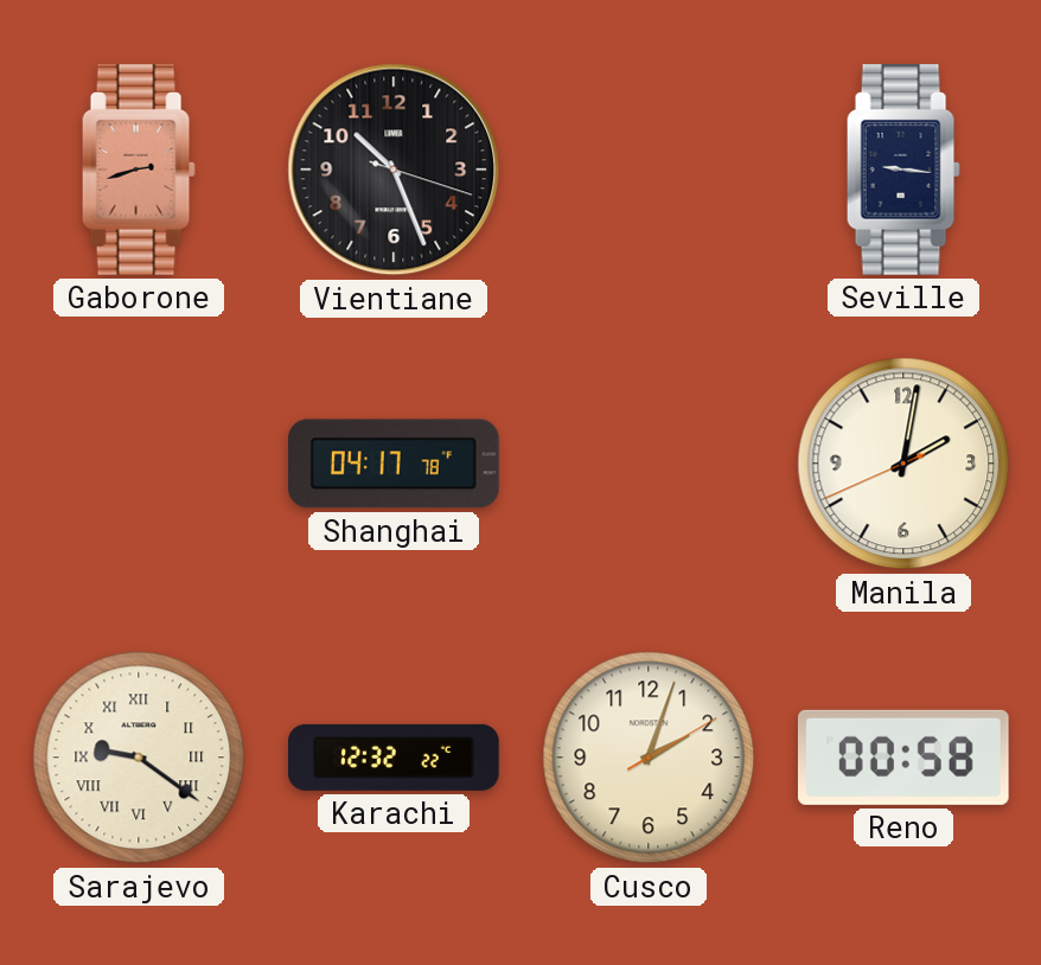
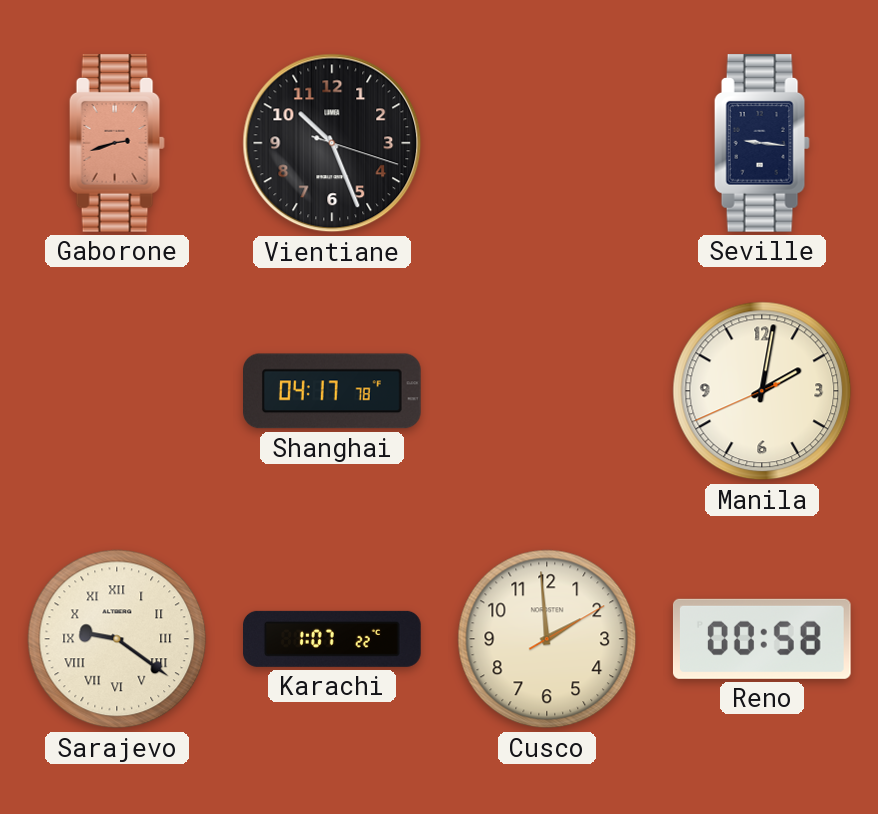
Karachi: 12:32 -> 1:07 (333, 639)
Cusco: 2:03 -> 1:59 (547, 639)
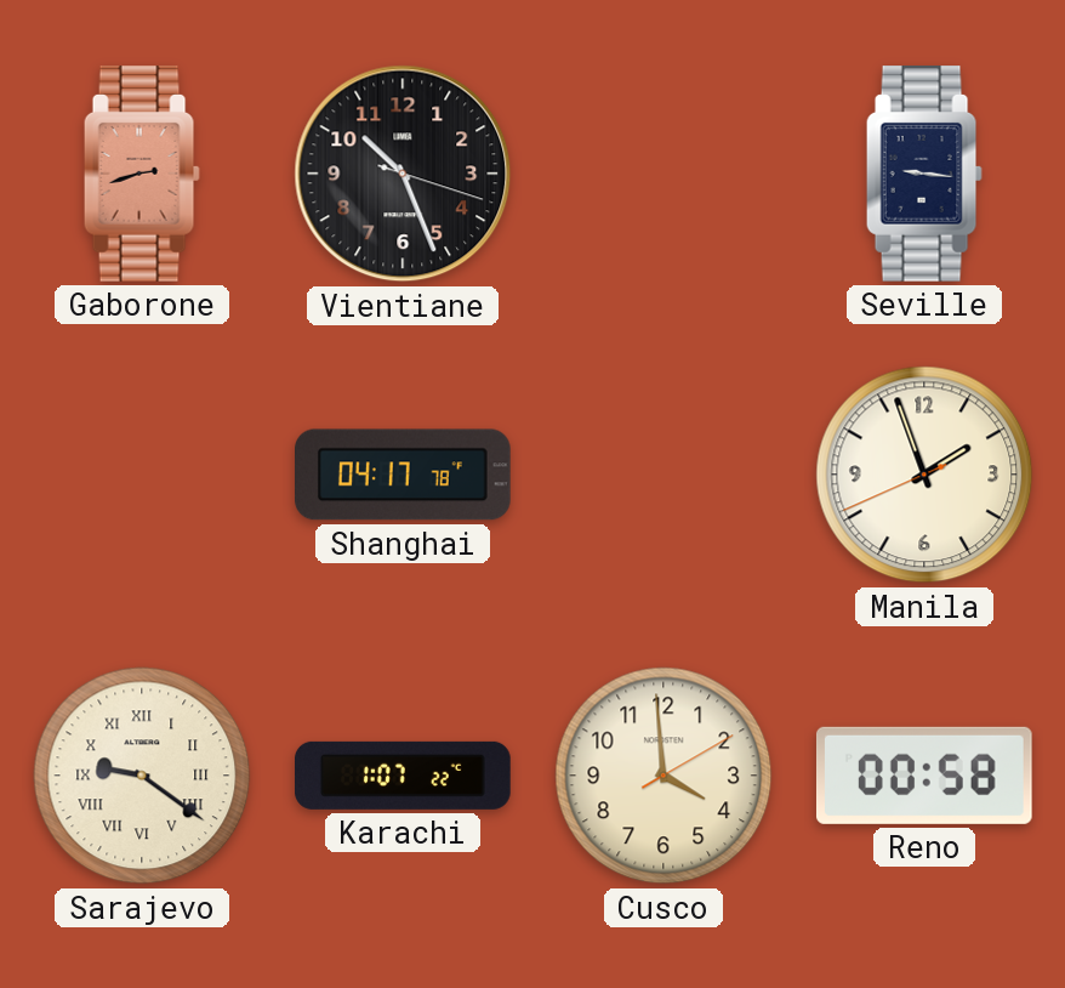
Manila: 2:01 -> 1:56 (924, 475)
Cusco: 1:59 -> 3:59 (664, 776)
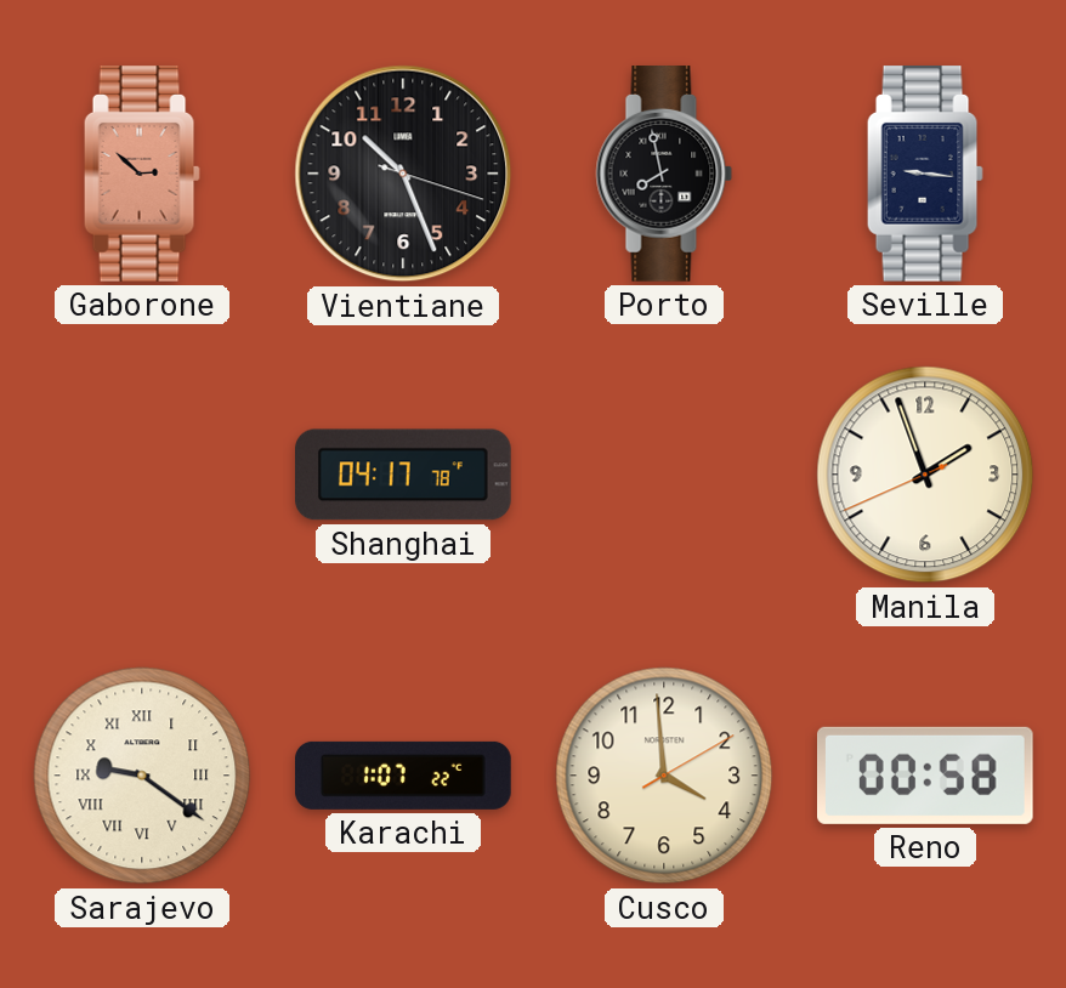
Gaborone: 2:42 -> 2:52 (142, 175)
Porto: none -> 7:58 (664, 175)
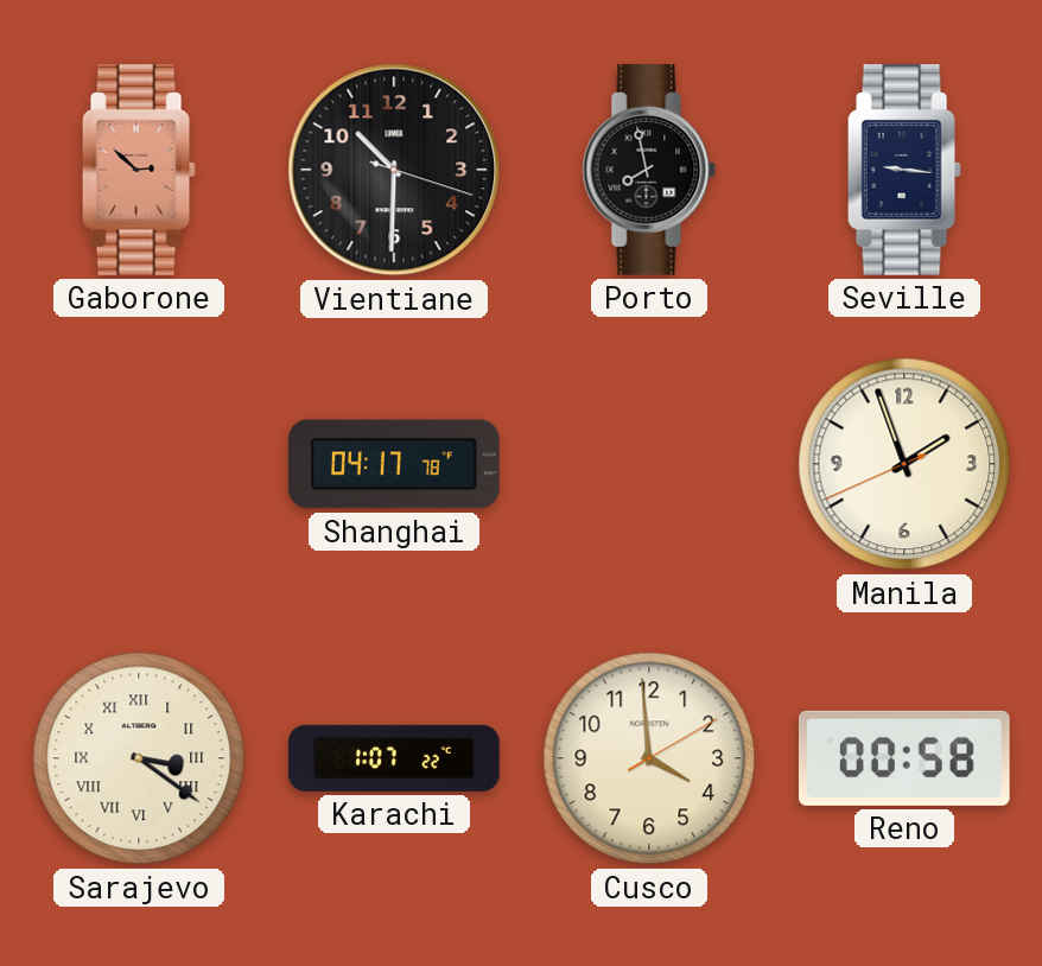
Vientiane: 10:26 -> 10:30 (394, 170)
Sarajevo: 9:21 -> 3:21 (139, 758)
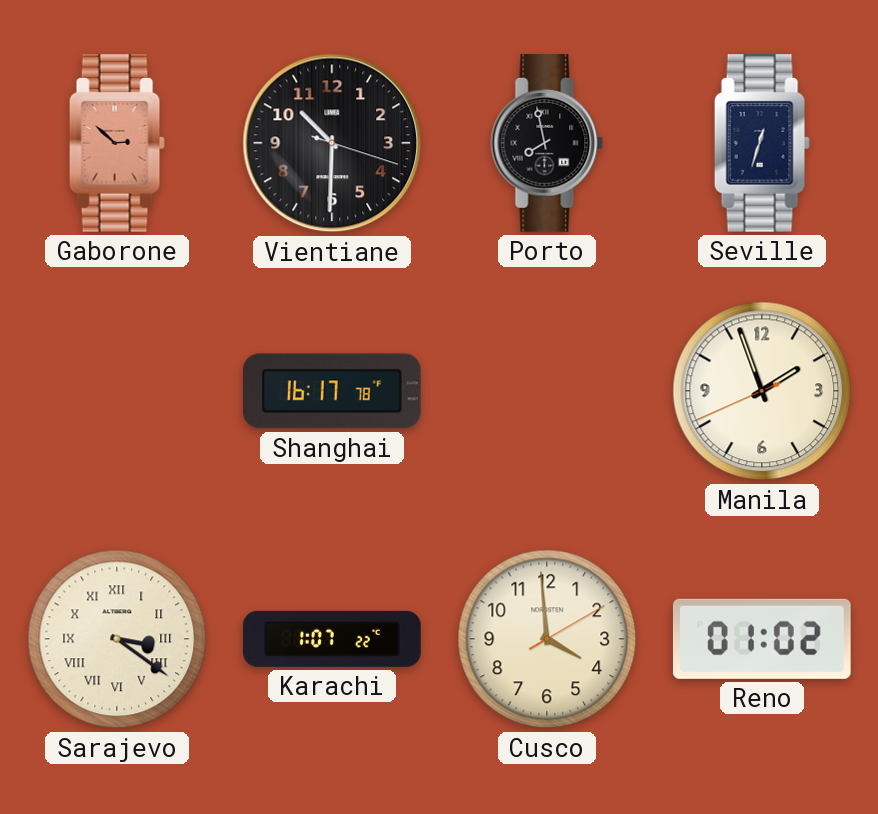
Seville: 9:16 -> 12:33 (762, 144)
Shanghai: 04:17 -> 16:17 (333, 391)
Reno: 00:58 -> 01:02 (762, 639)
